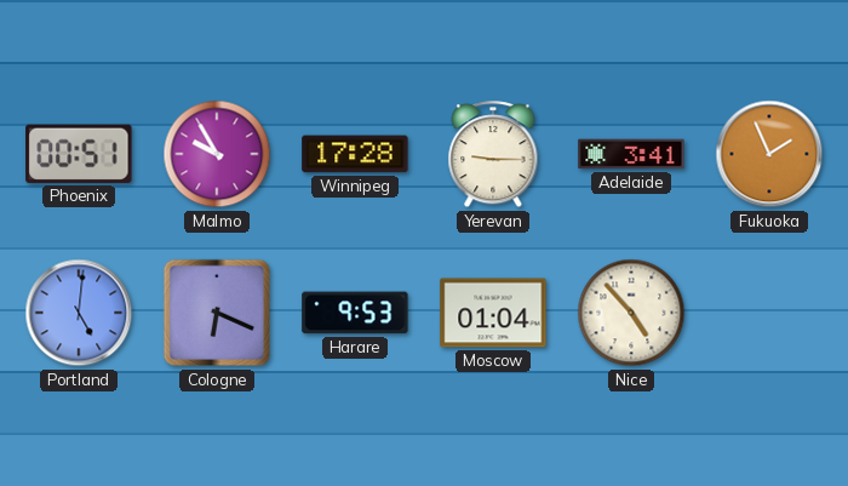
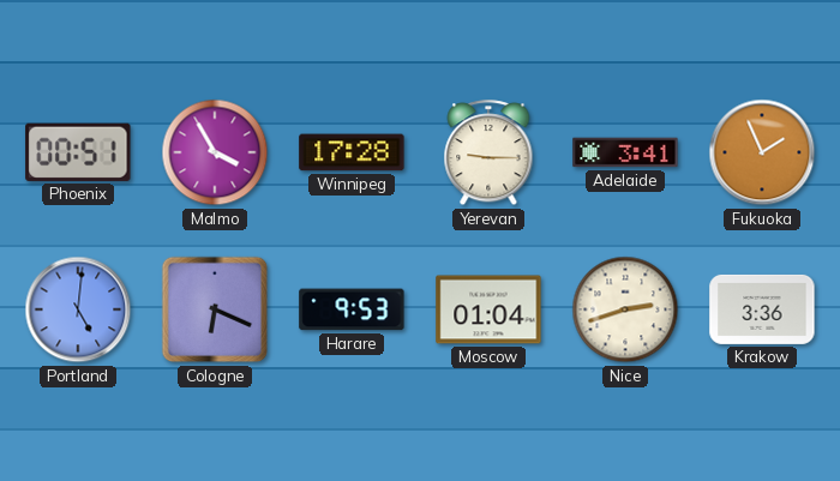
Malmo: 9:55 -> 3:55 (215, 152)
Nice: 4:53 -> 2:42 (625, 309)
Krakow: none -> 3:36 (762, 309)
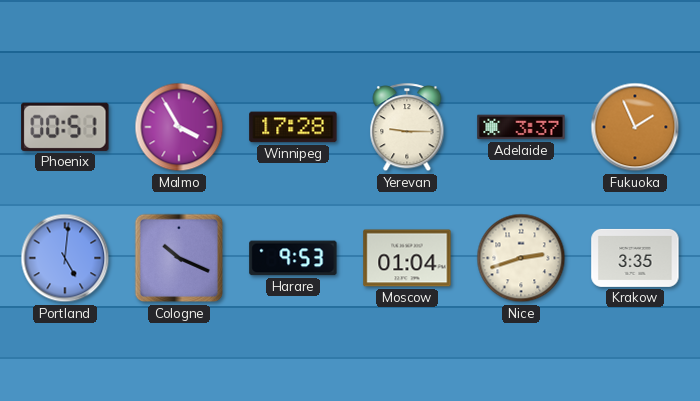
Adelaide: 3:41 -> 3:37 (521, 127)
Cologne: 6:19 -> 10:19 (179, 258)
Krakow: 3:36 -> 3:35 (635, 258)
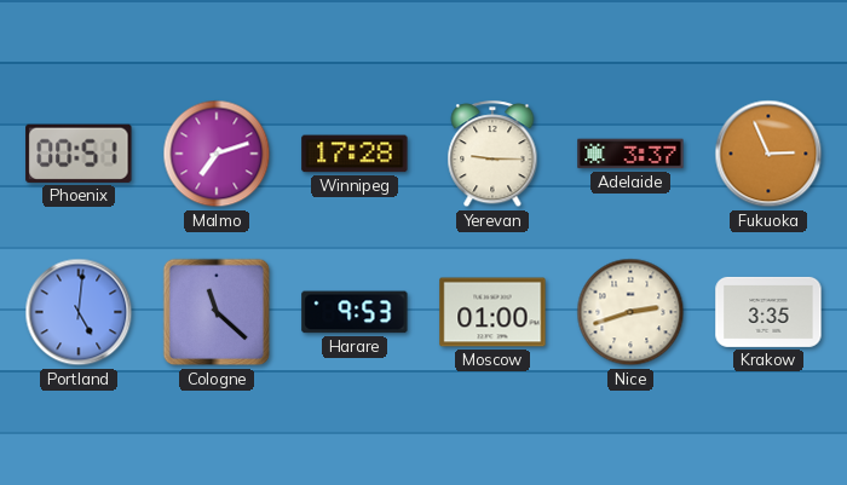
Malmo: 3:55 -> 7:12 (217, 154)
Fukuoka: 1:56 -> 2:56 (768, 154)
Cologne: 10:19 -> 11:22 (217, 312)
Moscow: 01:04 -> 01:00 (492, 312)
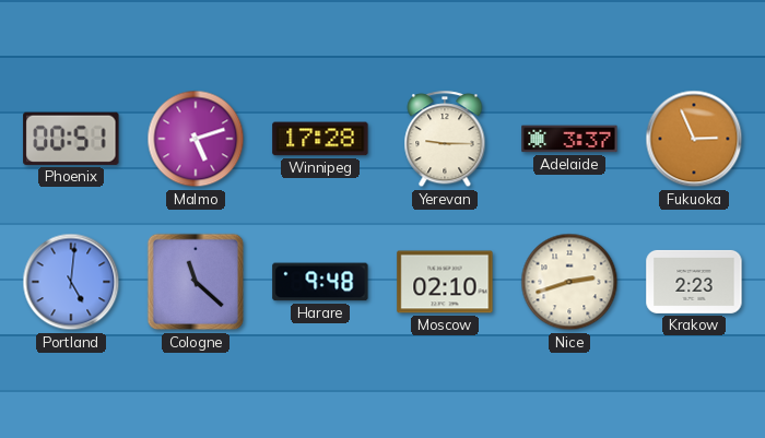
Malmo: 7:12 -> 5:12 (196, 139)
Harare: 9:53 -> 9:48 (320, 282)
Moscow: 01:00 -> 02:10 (445, 282)
Krakow: 3:35 -> 2:23 (694, 282)
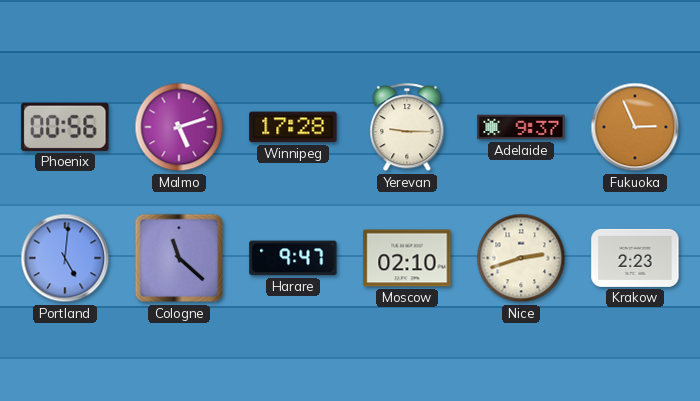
Phoenix: 00:51 -> 00:56 (65, 127)
Adelaide: 3:37 -> 9:37 (521, 127)
Harare: 9:48 -> 9:47 (293, 258)
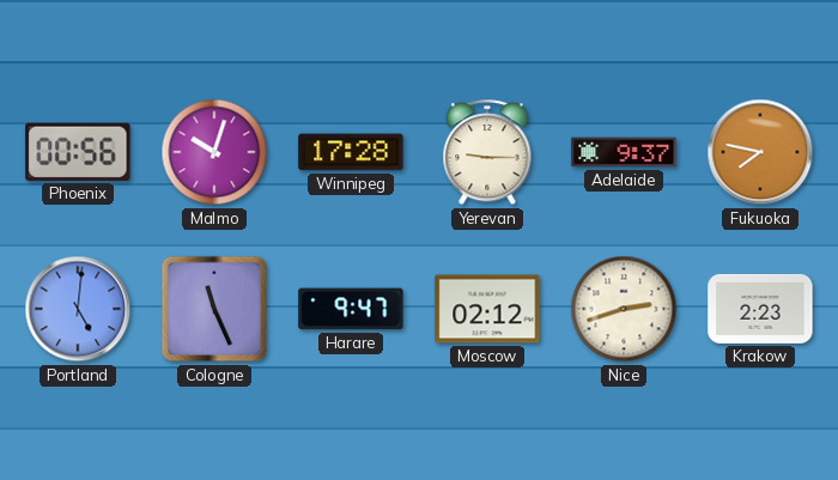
Malmo: 5:12 -> 10:03 (214, 152)
Fukuoka: 2:56 -> 7:47 (760, 152)
Cologne: 11:22 -> 11:26 (214, 309)
Moscow: 02:10 -> 02:12 (487, 309)
